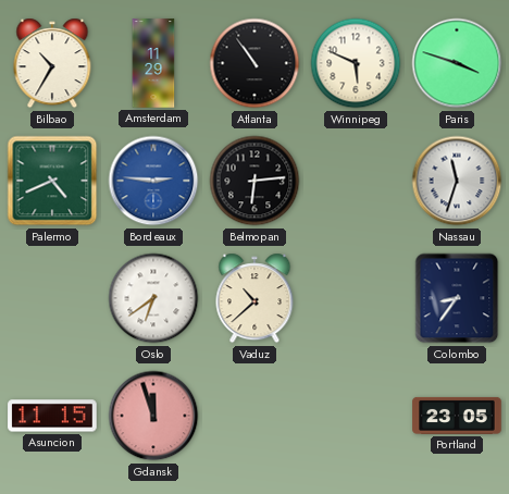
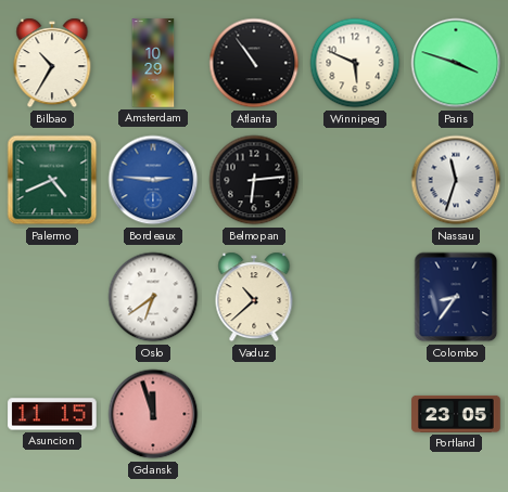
Amsterdam: 11:29 -> 10:29 (153, 63)
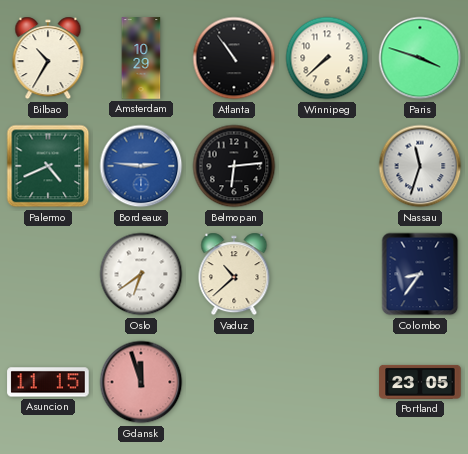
Winnipeg: 5:49 -> 7:38 (327, 58)
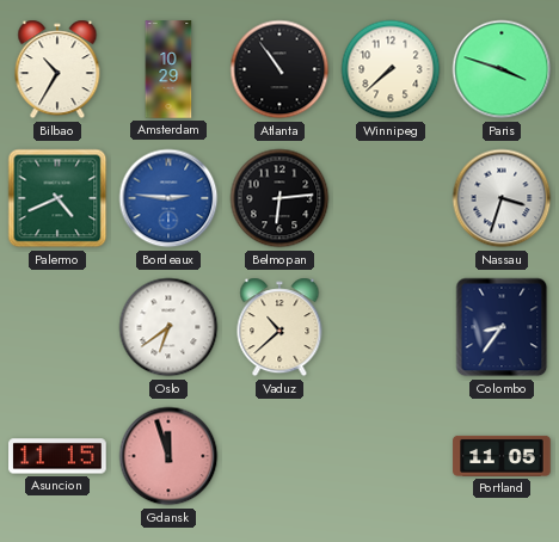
Nassau: 11:33 -> 3:33 (502, 198)
Portland: 23:05 -> 11:05 (502, 456)
